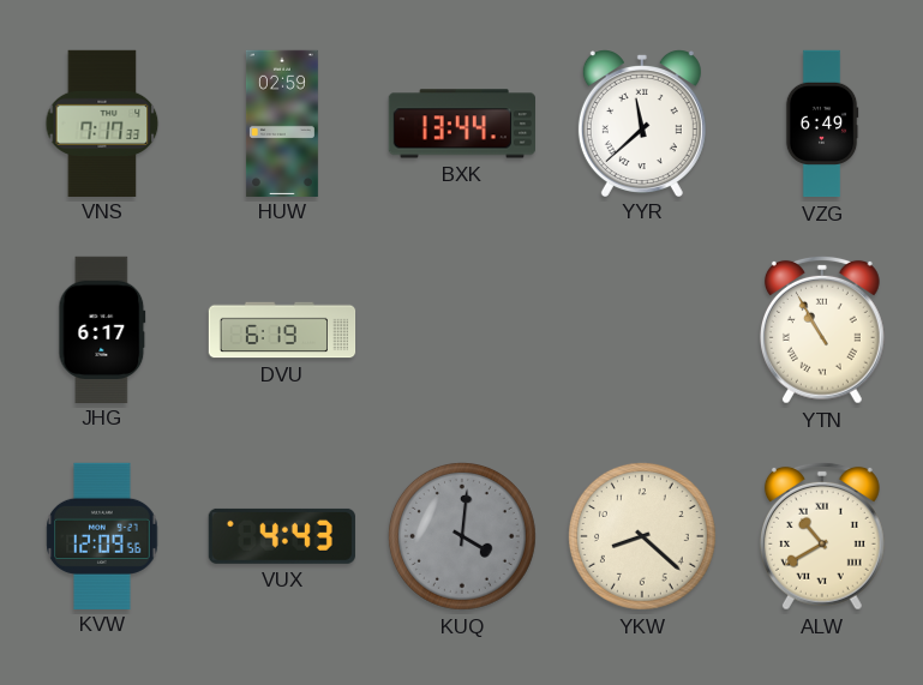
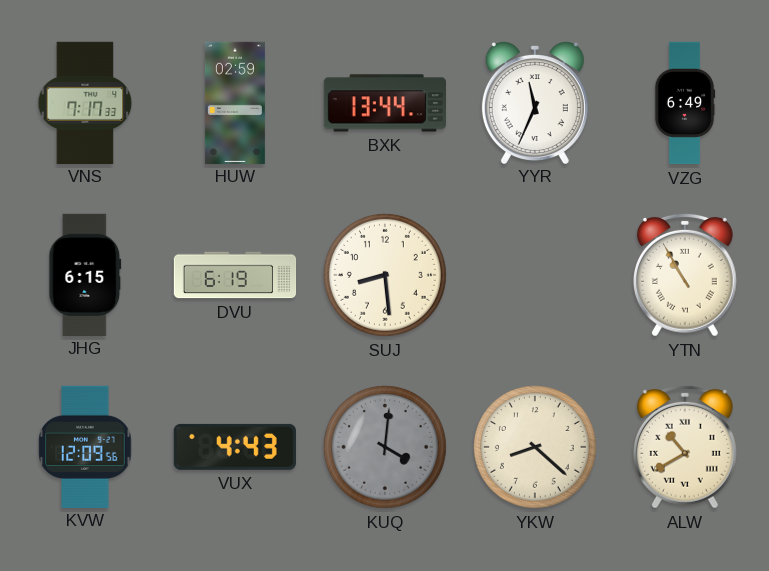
YYR: 11:38 -> 11:34 (535, 103)
JHG: 6:17 -> 6:15 (85, 274)
SUJ: none -> 8:29 (385, 275)
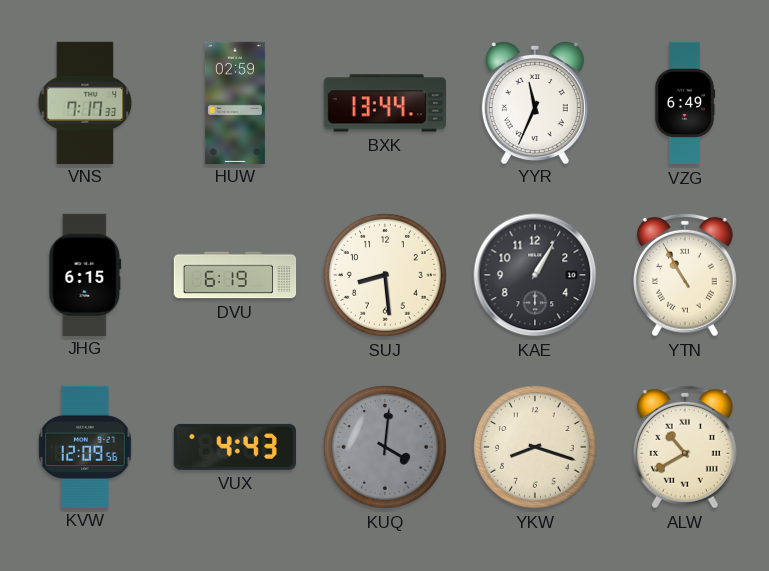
KAE: none -> 1:05 (535, 275)
YKW: 8:22 -> 8:18 (535, 447)
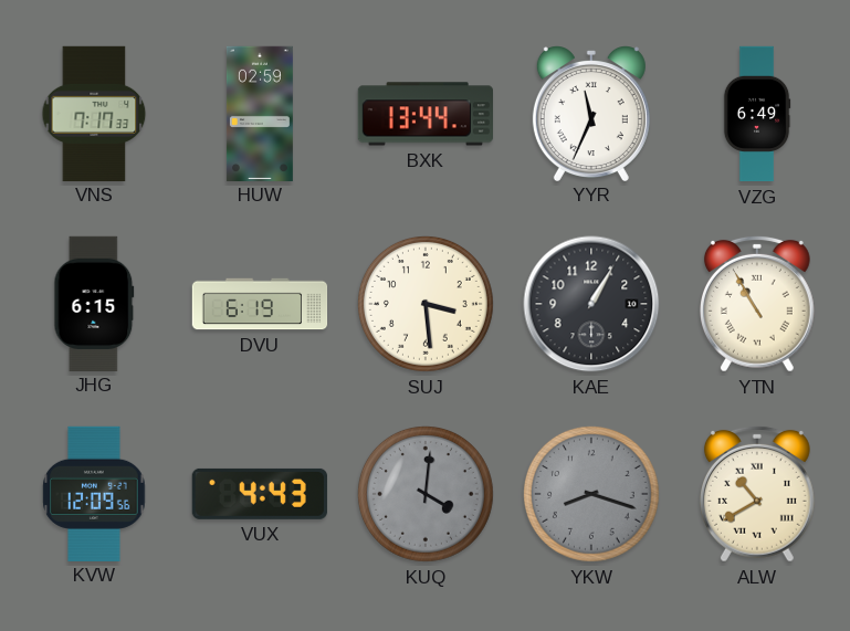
SUJ: 8:29 -> 3:29 (426, 304)
YKW dial: cream -> grey (591, 494)
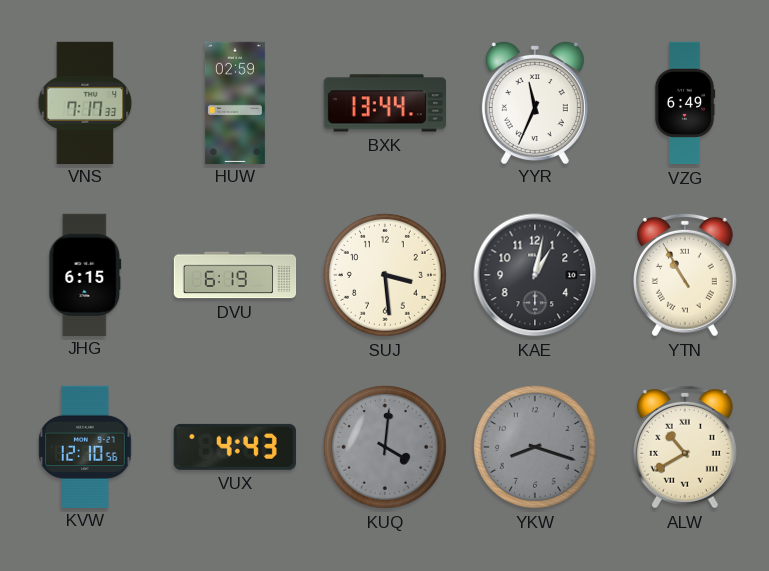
KAE: 1:05 -> 1:02 (535, 275)
KVW: 12:09 -> 12:10 (85, 446)
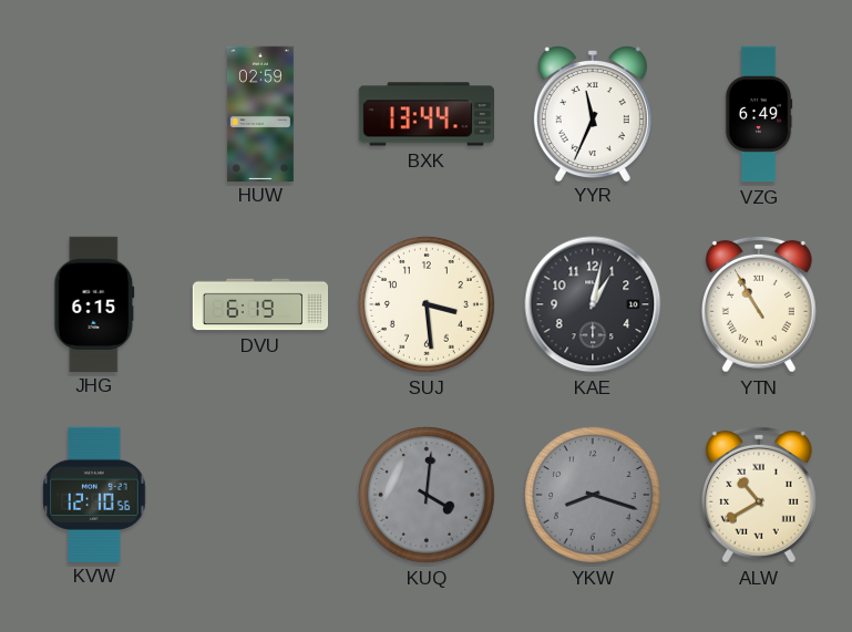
VNS: 7:17 -> none (85, 102)
VUX: 4:43 -> none (235, 447)
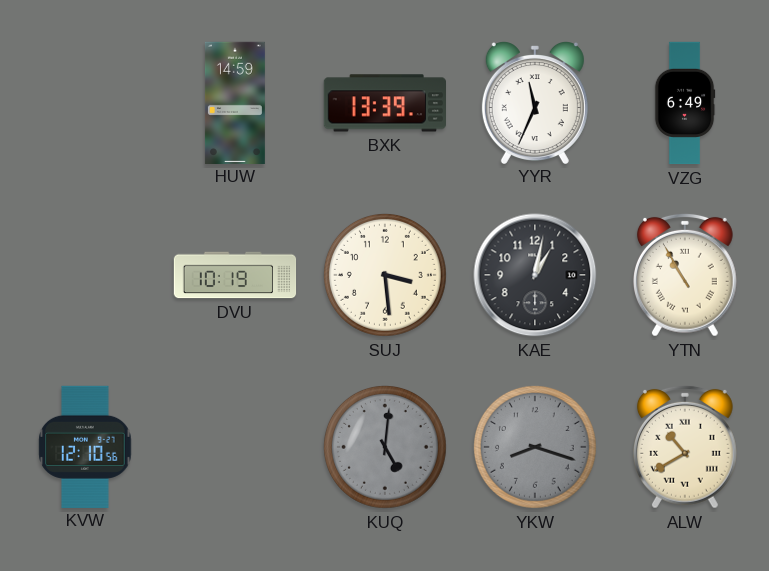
HUW: 02:59 -> 14:59 (235, 102)
BXK: 13:44 -> 13:39 (384, 103)
JHG: 6:15 -> none (94, 303)
DVU: 6:19 -> 10:19 (235, 275)
KUQ: 4:01 -> 5:01 (385, 447)
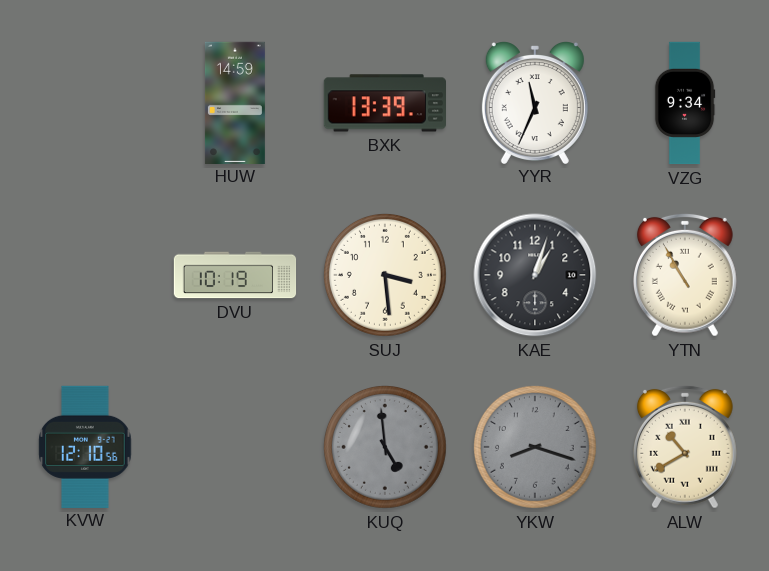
VZG: 6:49 -> 9:34 (685, 103)
KAE: 1:02 -> 1:03 (535, 275)
KUQ: 5:01 -> 4:59 (385, 447)
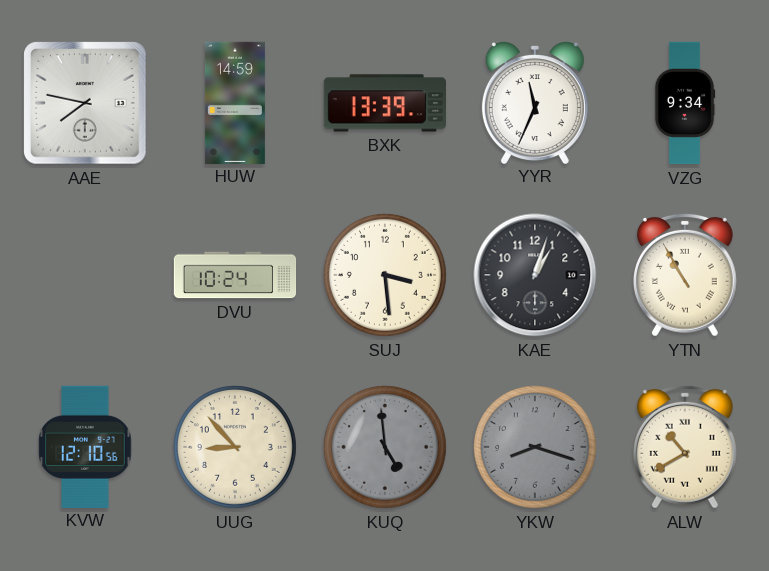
AAE: none -> 7:47 (86, 104)
DVU: 10:19 -> 10:24 (235, 275)
UUG: none -> 8:53 (235, 447)
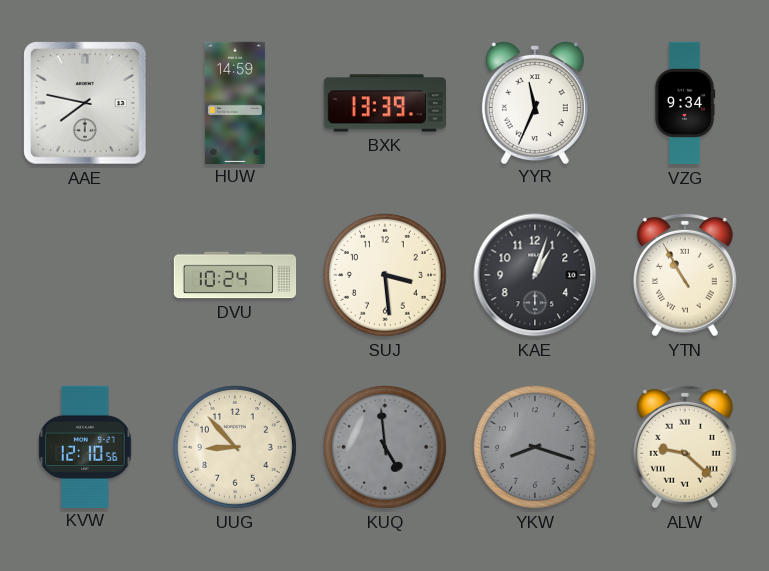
ALW: 10:40 -> 9:22 (685, 447)
